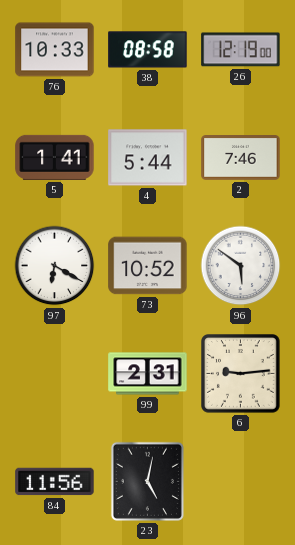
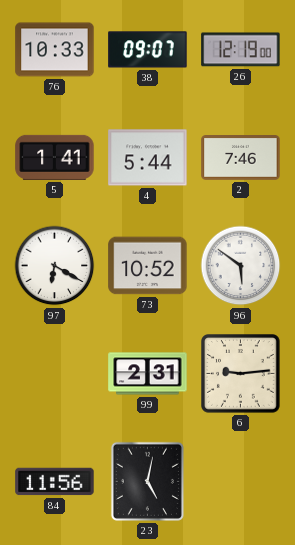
38: 08:58 -> 09:07 (148, 50)
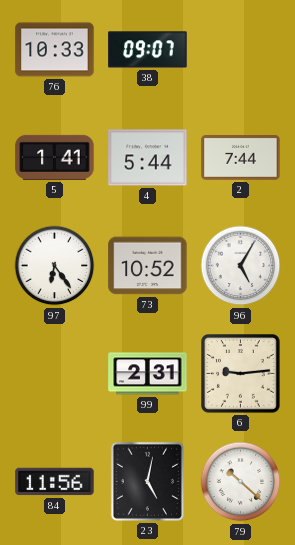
26: 12:19 -> none (241, 50)
2: 7:46 -> 7:44 (241, 158)
97: 6:20 -> 6:24 (55, 266)
96: 5:51 -> 5:05 (241, 266)
79: none -> 10:22 (241, 482)
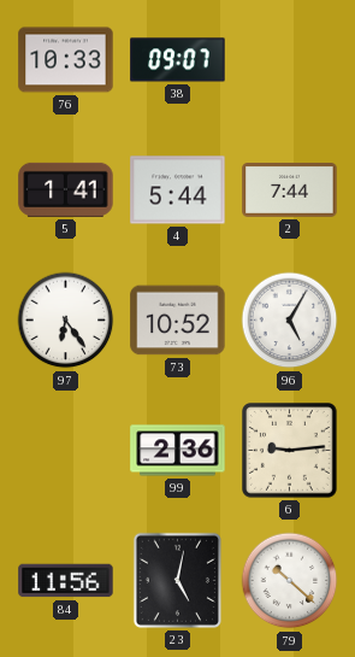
99: 2:31 -> 2:36 (178, 451)
